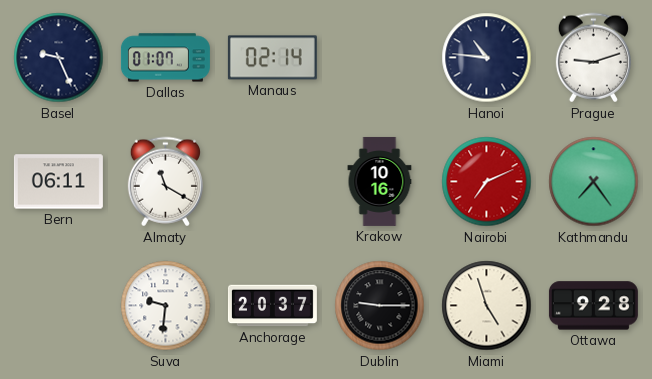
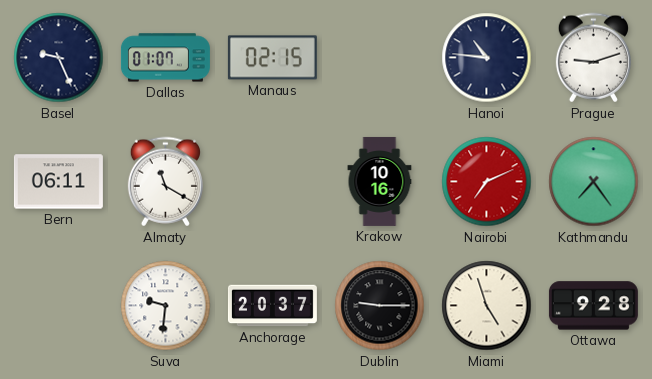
Manaus: 02:14 -> 02:15 (272, 58)
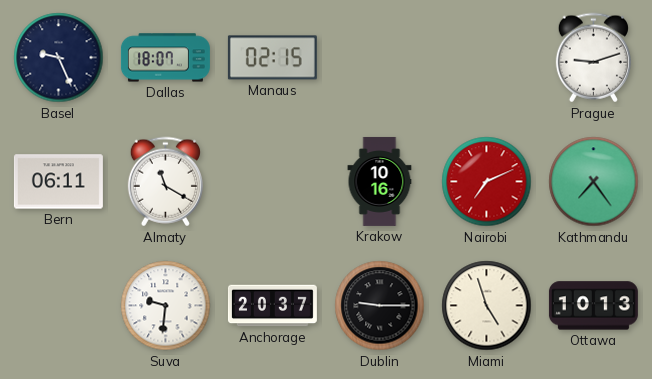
Dallas: 01:07 -> 18:07 (165, 58)
Hanoi: 10:46 -> none (487, 58)
Ottawa: 9:28 -> 10:13 (593, 306)
